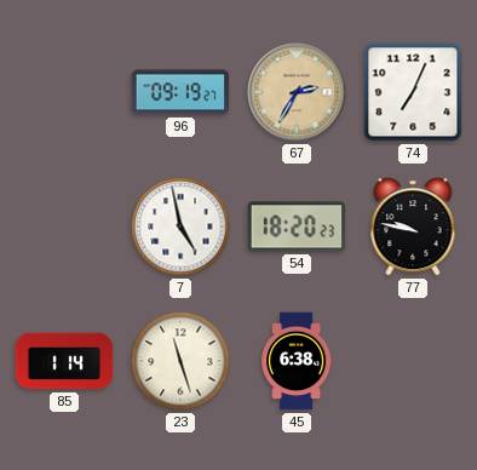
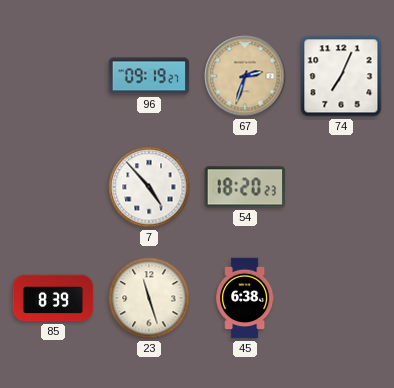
67: 2:35 -> 2:33 (245, 76)
7: 4:58 -> 4:53 (149, 187)
77: 9:47 -> none (413, 227)
85: 1:14 -> 8:39 (53, 298)
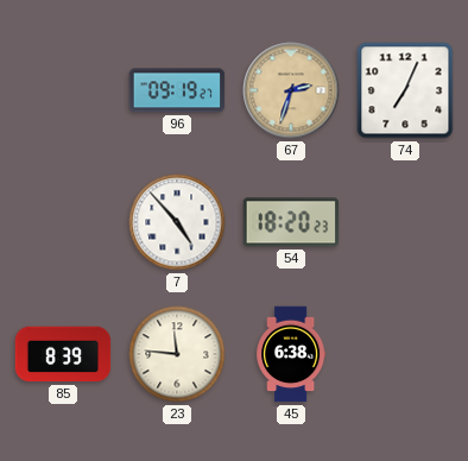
23: 11:27 -> 11:46 (177, 354)
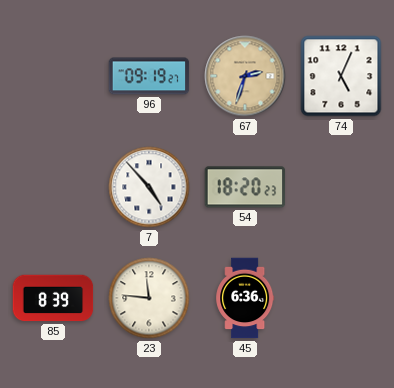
74: 7:04 -> 5:04 (341, 76)
45: 6:38 -> 6:36 (245, 298)
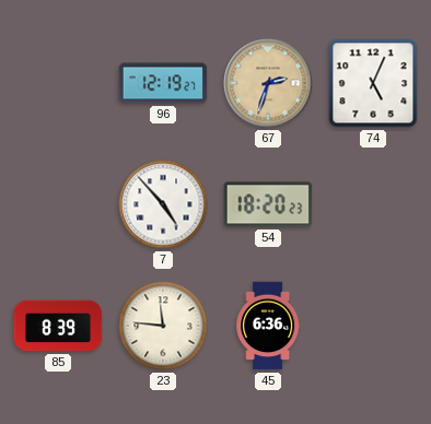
96: 09:19 -> 12:19 (163, 83)
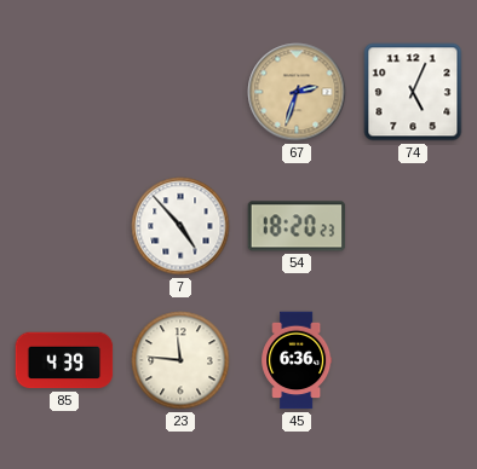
96: 12:19 -> none (163, 83)
85: 8:39 -> 4:39 (64, 360)
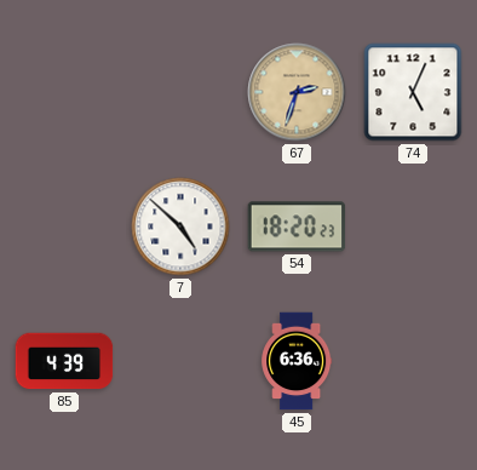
7: 4:53 -> 4:52 (180, 227)
23: 11:46 -> none (180, 360)
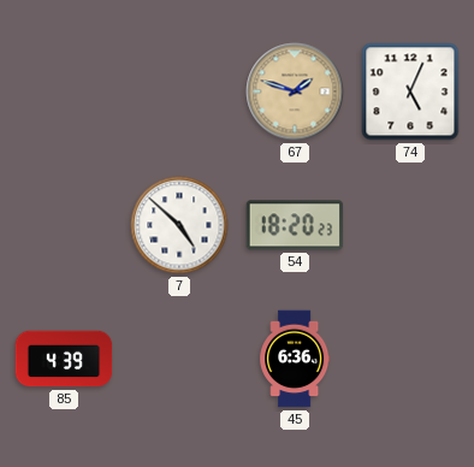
67: 2:33 -> 1:48 (295, 91)
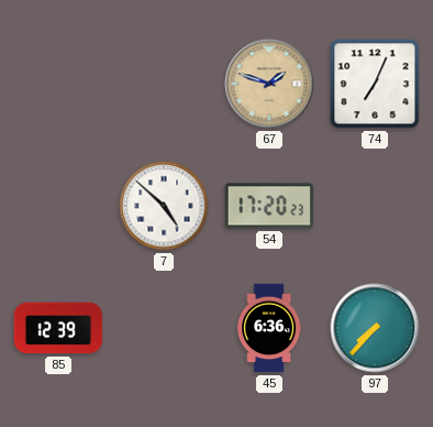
74: 5:04 -> 7:04 (375, 84)
54: 18:20 -> 17:20 (269, 206)
85: 4:39 -> 12:39 (58, 328)
97: none -> 7:37 (375, 328)
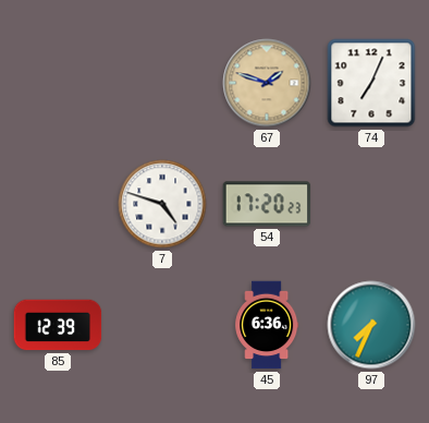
7: 4:52 -> 4:48 (162, 204)
97: 7:37 -> 7:34 (371, 325)
